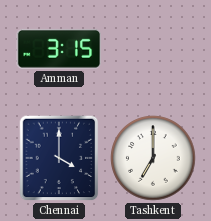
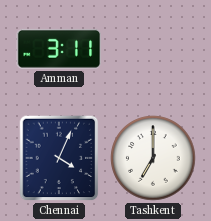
Amman: 3:15 -> 3:11 (59, 49)
Chennai: 4:00 -> 4:04 (59, 158)
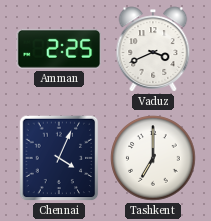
Amman: 3:11 -> 2:25 (59, 49)
Vaduz: none -> 3:41 (153, 49)
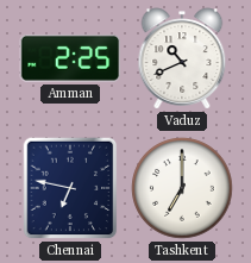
Vaduz: 3:41 -> 10:41 (182, 58)
Chennai: 4:04 -> 6:47 (70, 188)
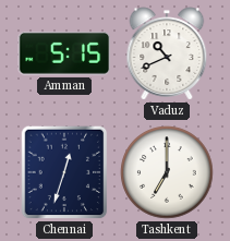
Amman: 2:25 -> 5:15 (64, 53)
Chennai: 6:47 -> 12:33 (64, 172)
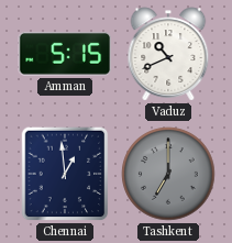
Chennai: 12:33 -> 12:59 (65, 174)
Tashkent dial: white -> grey (168, 174)
